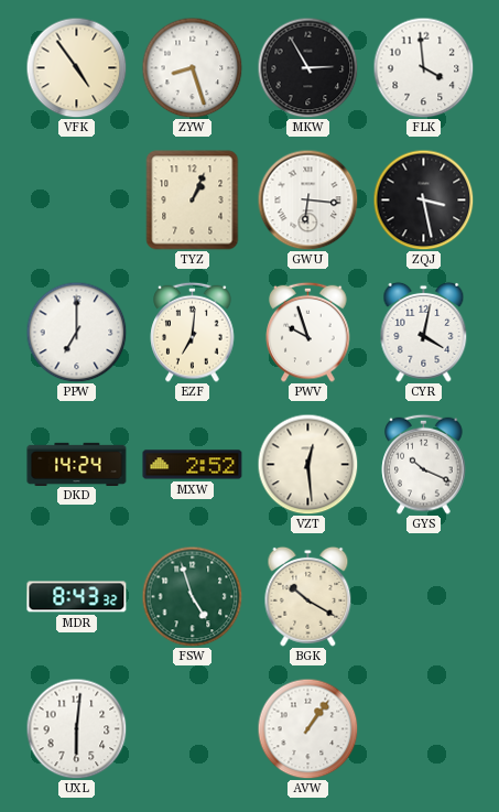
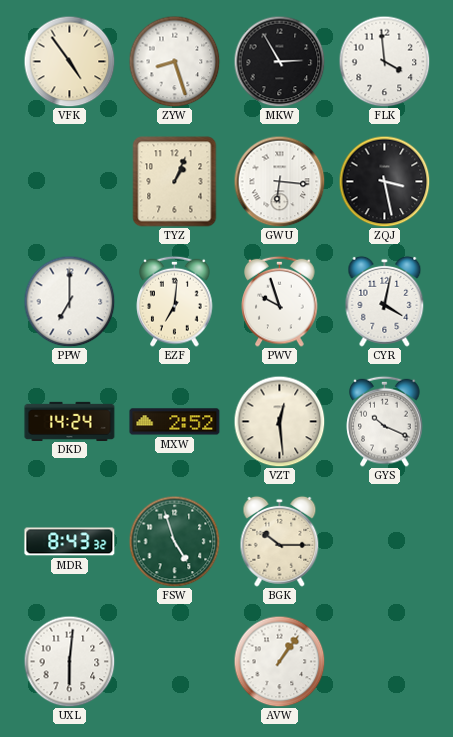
BGK: 10:20 -> 10:15 (280, 541)
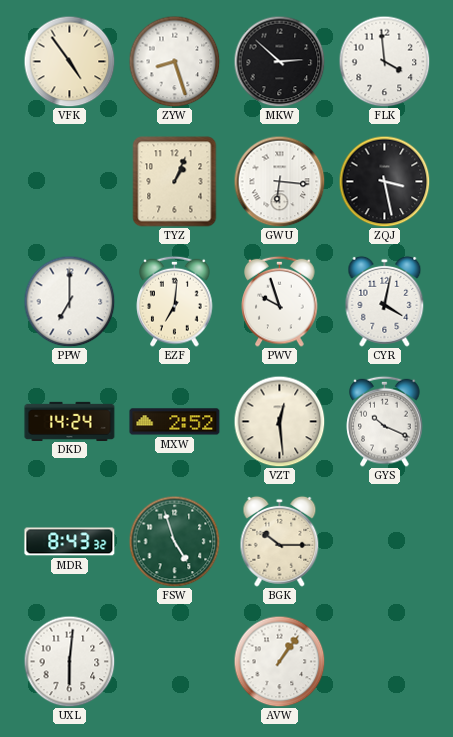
MKW: 2:55 -> 2:52 (279, 61)
